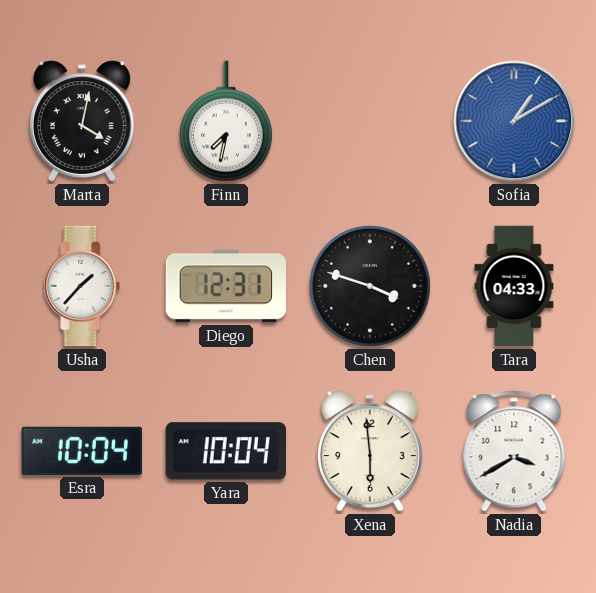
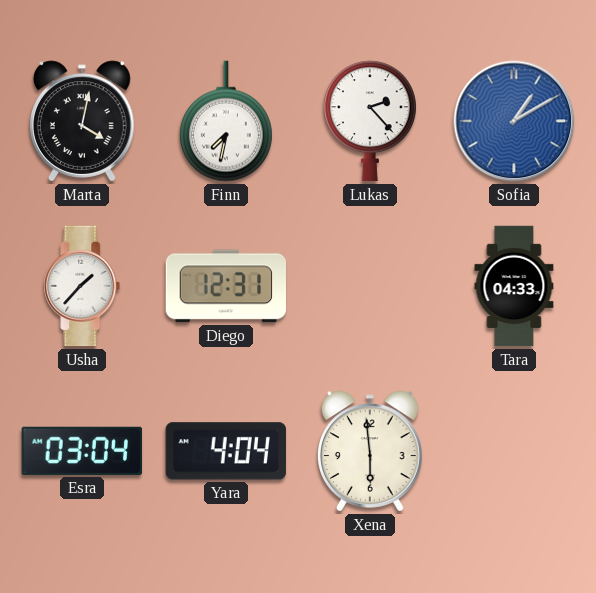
Lukas: none -> 2:23 (370, 121)
Chen: 3:48 -> none (370, 286)
Esra: 10:04 -> 03:04 (81, 451)
Yara: 10:04 -> 4:04 (226, 451)
Nadia: 3:40 -> none (514, 451)
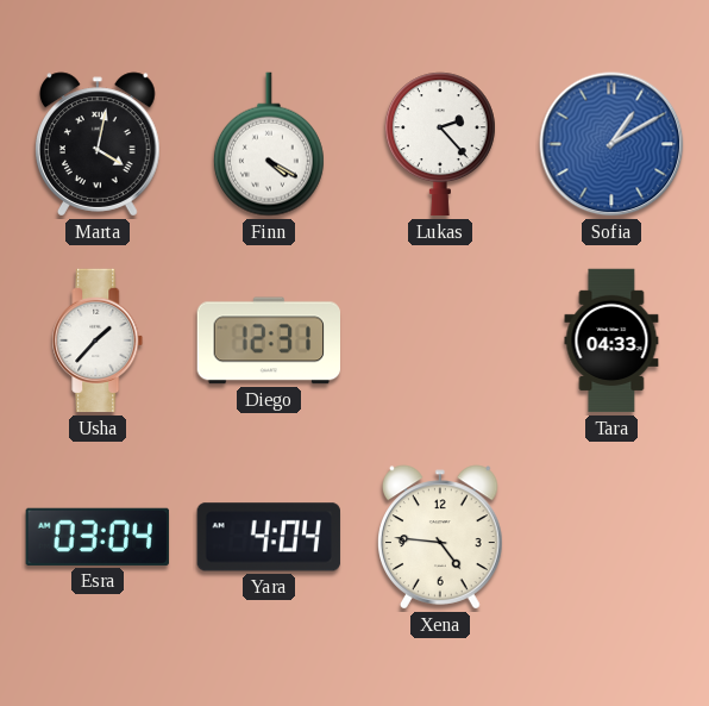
Finn: 7:32 -> 4:20 (269, 144)
Xena: 5:59 -> 4:46 (441, 537)
